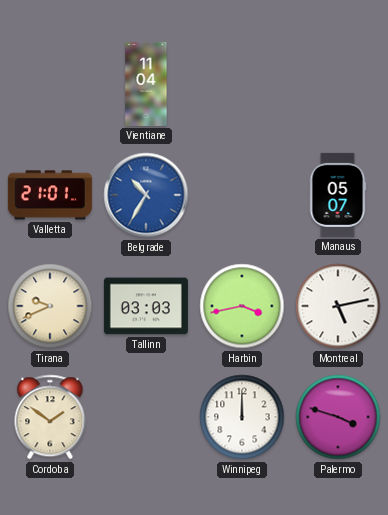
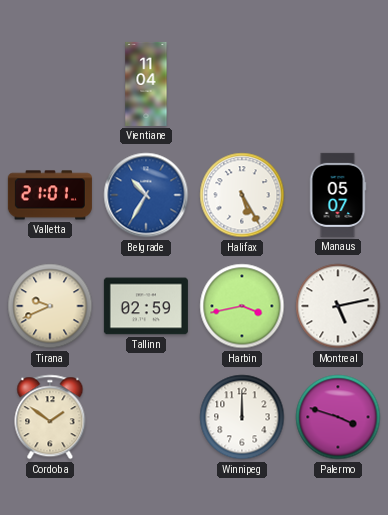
Halifax: none -> 5:25 (242, 195)
Tallinn: 03:03 -> 02:59 (146, 306)
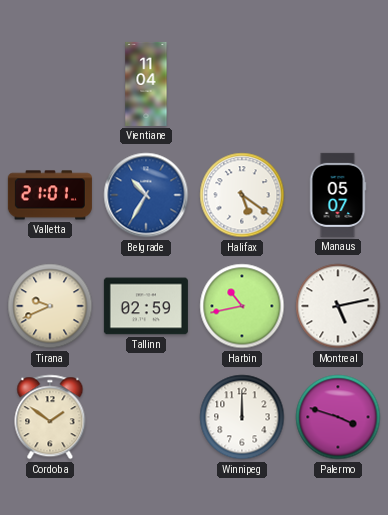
Halifax: 5:25 -> 5:21 (242, 195)
Harbin: 3:43 -> 10:43 (242, 306)
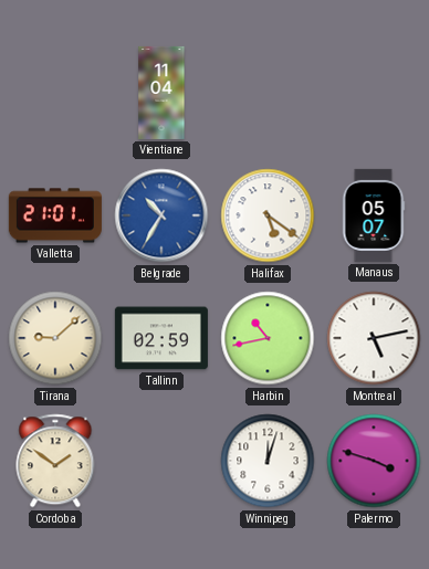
Tirana: 9:41 -> 9:08 (55, 338)
Winnipeg: 12:00 -> 12:03 (268, 461)
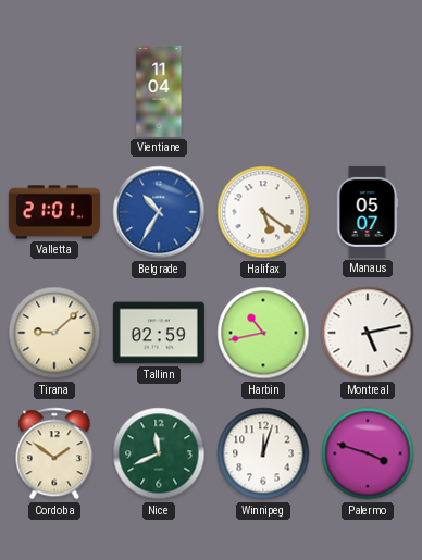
Nice: none -> 11:41 (159, 453)
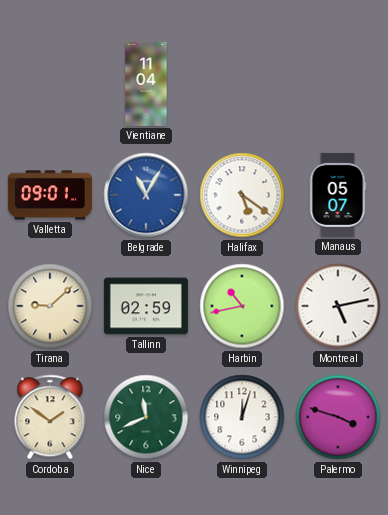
Valletta: 21:01 -> 09:01 (50, 195)
Belgrade: 10:35 -> 11:05 (146, 195)
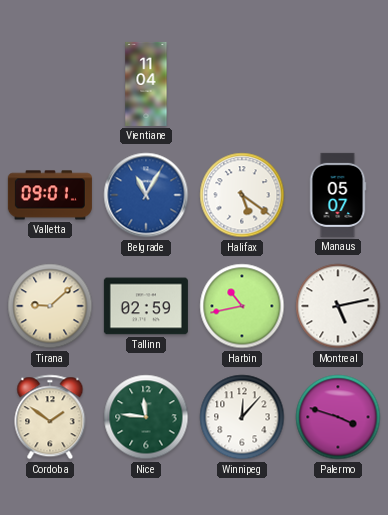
Nice: 11:41 -> 11:46 (146, 417)
Winnipeg: 12:03 -> 12:07 (242, 417)
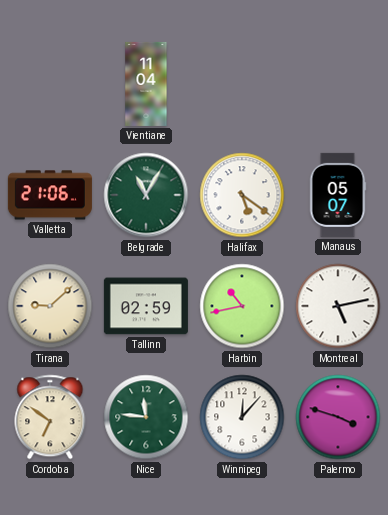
Valletta: 09:01 -> 21:06 (50, 195)
Belgrade dial: blue -> green (146, 195)
Cordoba: 1:51 -> 6:51 (50, 417)
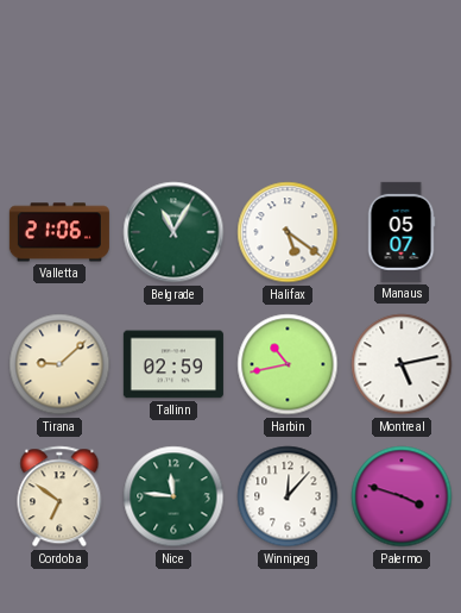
Vientiane: 11:04 -> none (146, 84)
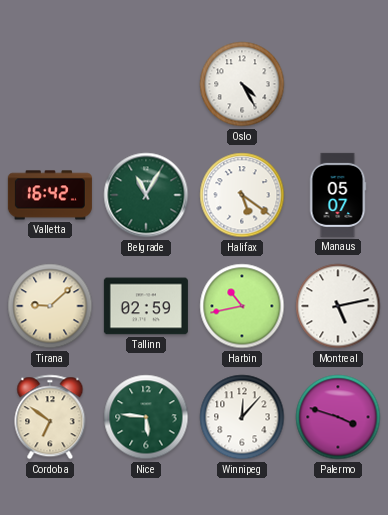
Oslo: none -> 4:25 (242, 84)
Valletta: 21:06 -> 16:42 (50, 195)
Nice: 11:46 -> 5:46 (146, 417)
